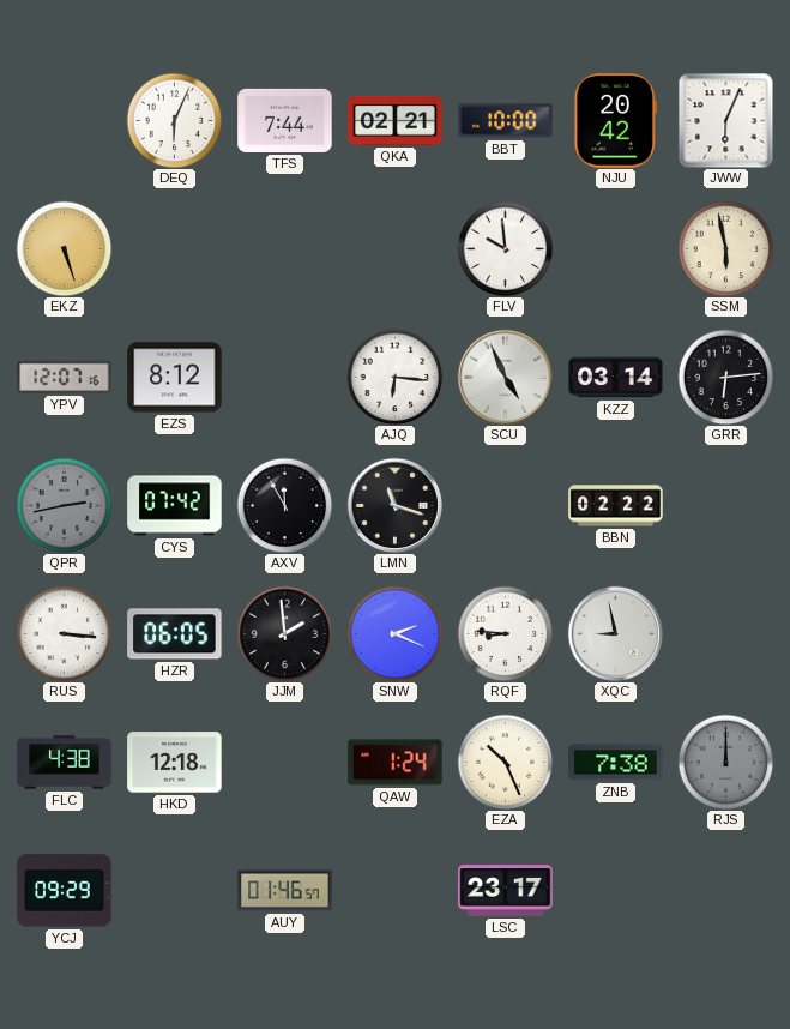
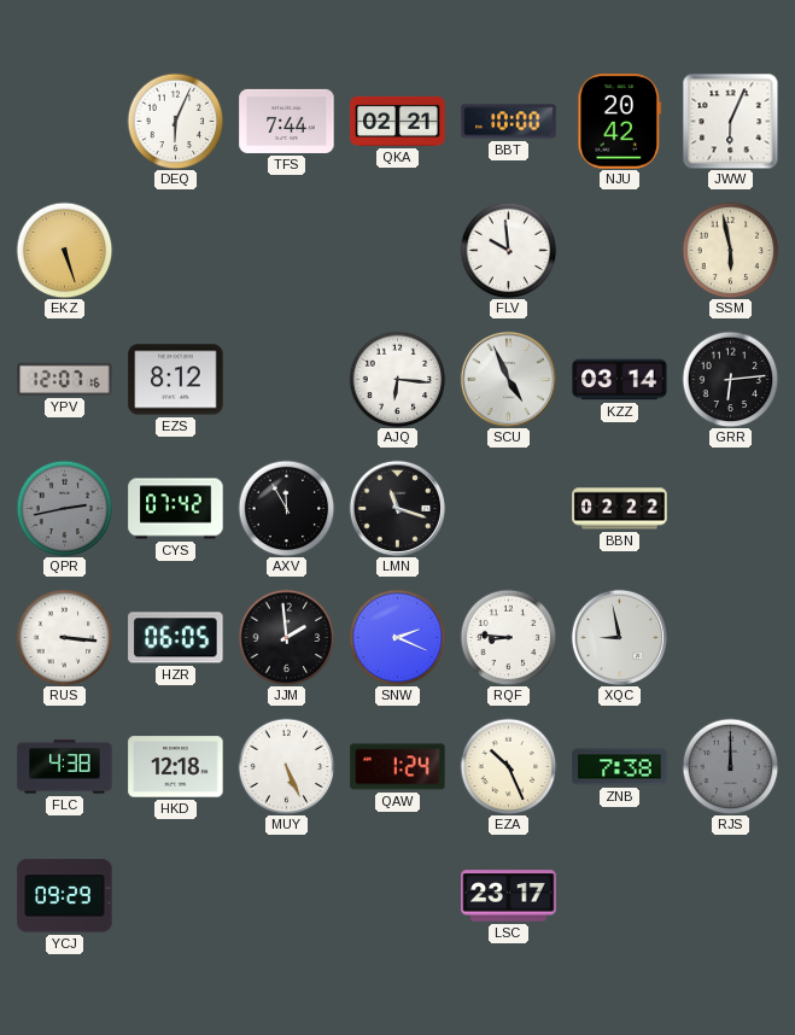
MUY: none -> 5:26 (286, 766)
AUY: 01:46 -> none (285, 891)
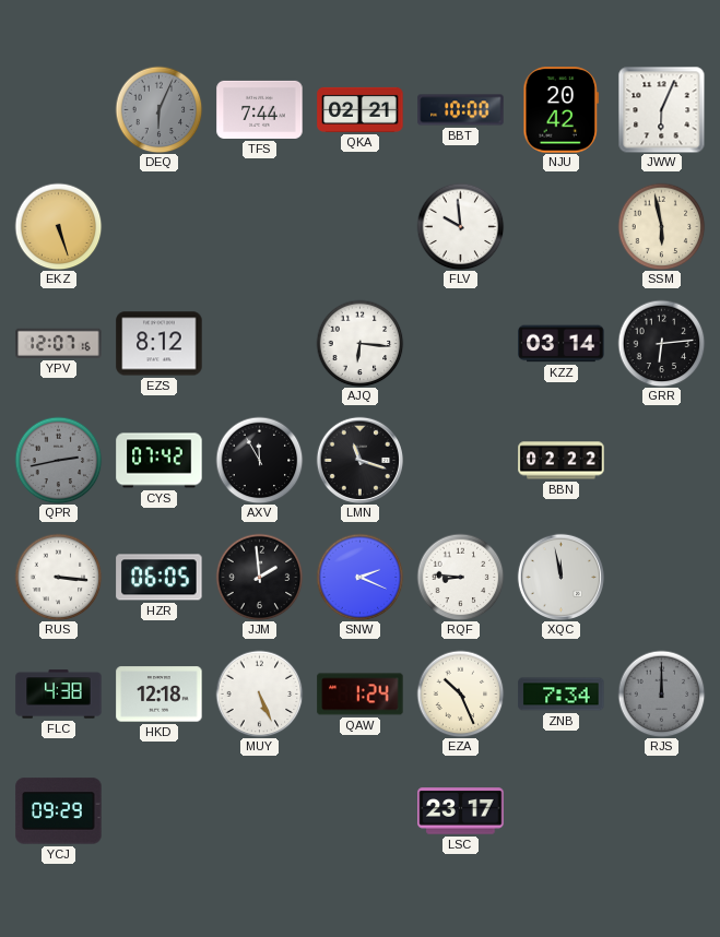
DEQ dial: white -> grey (158, 109)
SCU: 4:56 -> none (508, 379)
XQC: 8:58 -> 11:58 (560, 577)
ZNB: 7:38 -> 7:34 (562, 695)
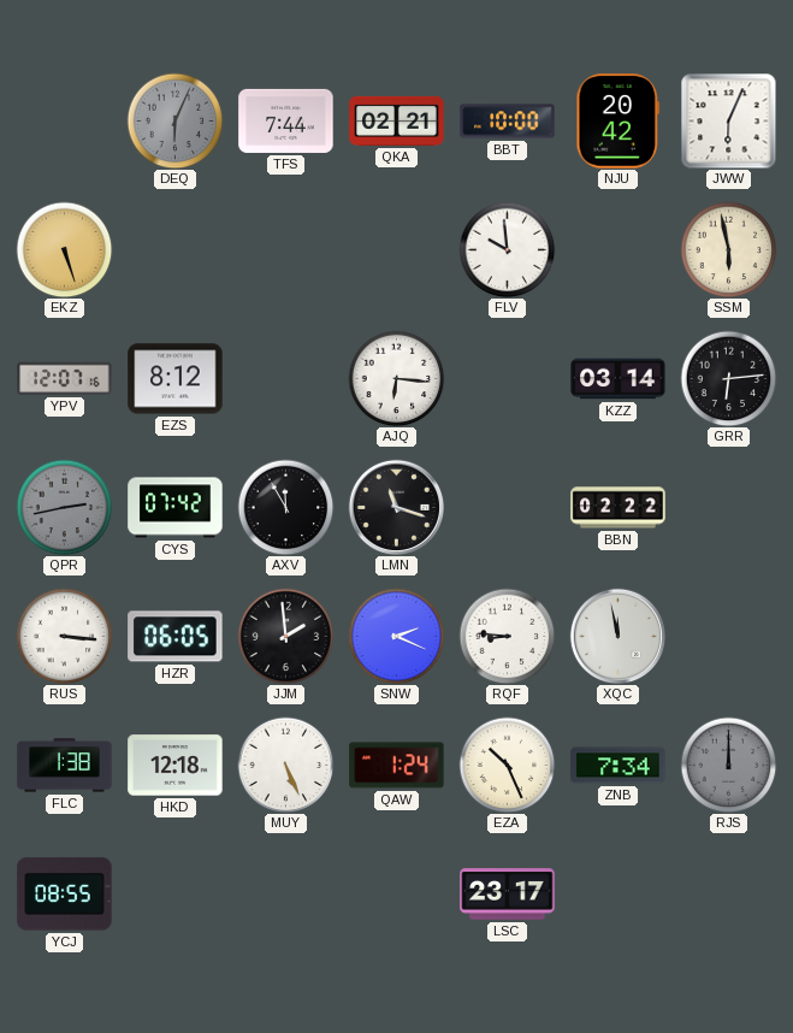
FLC: 4:38 -> 1:38 (65, 766)
YCJ: 09:29 -> 08:55 (65, 895)
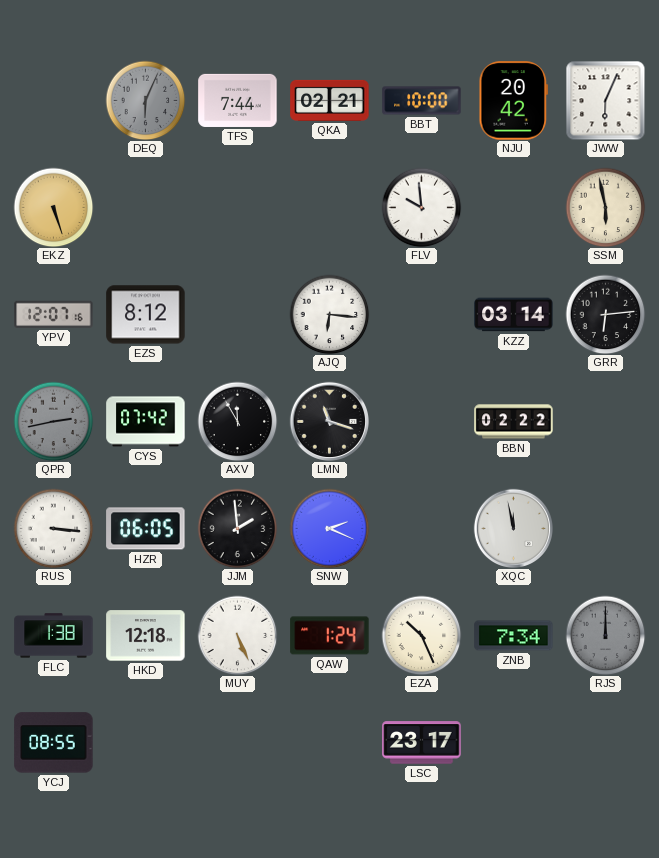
RQF: 8:46 -> none (507, 636)
